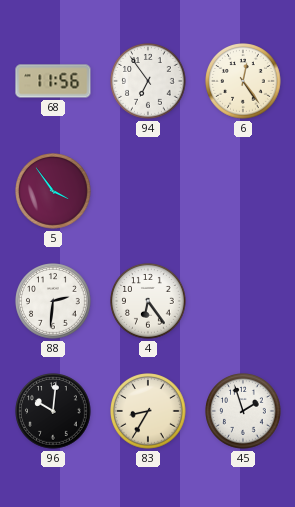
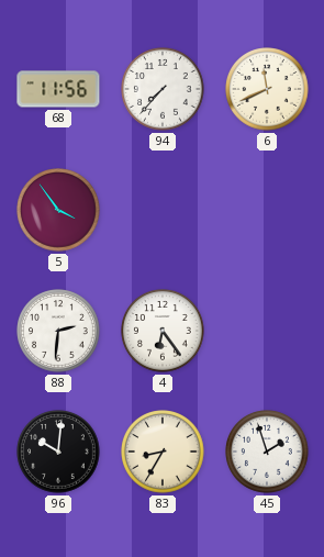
94: 6:54 -> 7:37 (163, 89)
6: 12:24 -> 11:41 (267, 89)
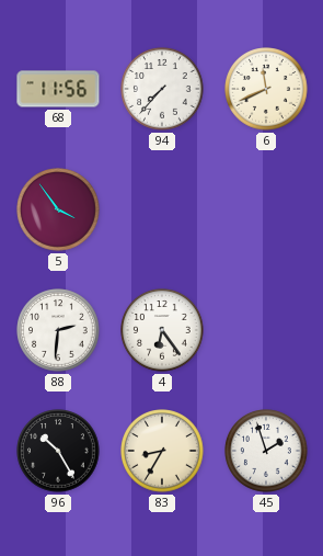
96: 10:01 -> 10:25 (58, 451)
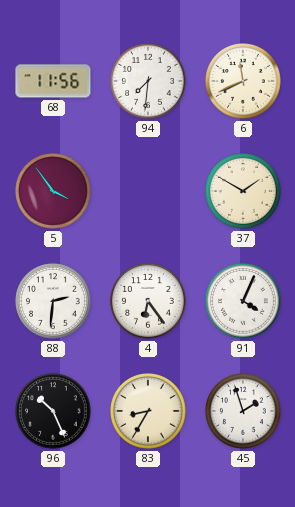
94: 7:37 -> 7:31 (148, 81)
37: none -> 1:50 (243, 191)
91: none -> 4:04 (243, 301)
96: 10:25 -> 10:26 (53, 411)
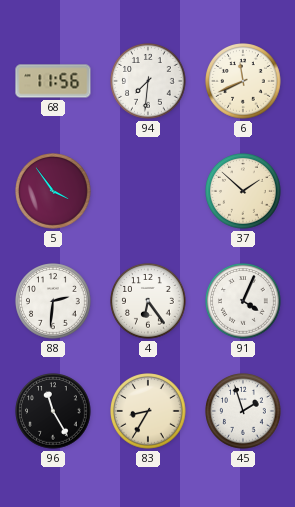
37: 1:50 -> 1:52 (243, 191)
96: 10:26 -> 11:25 (53, 411)
